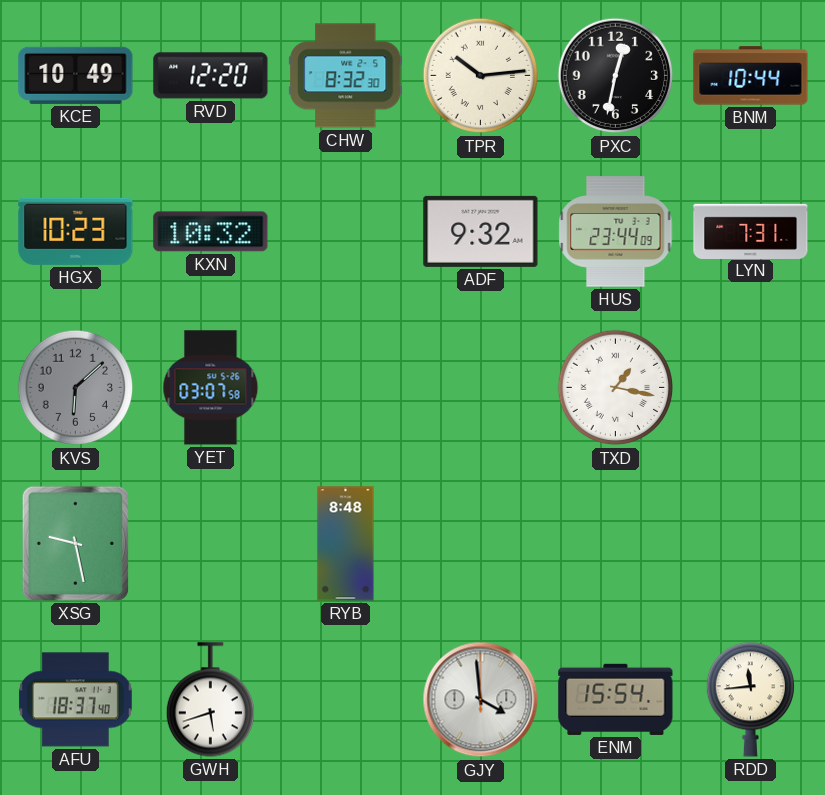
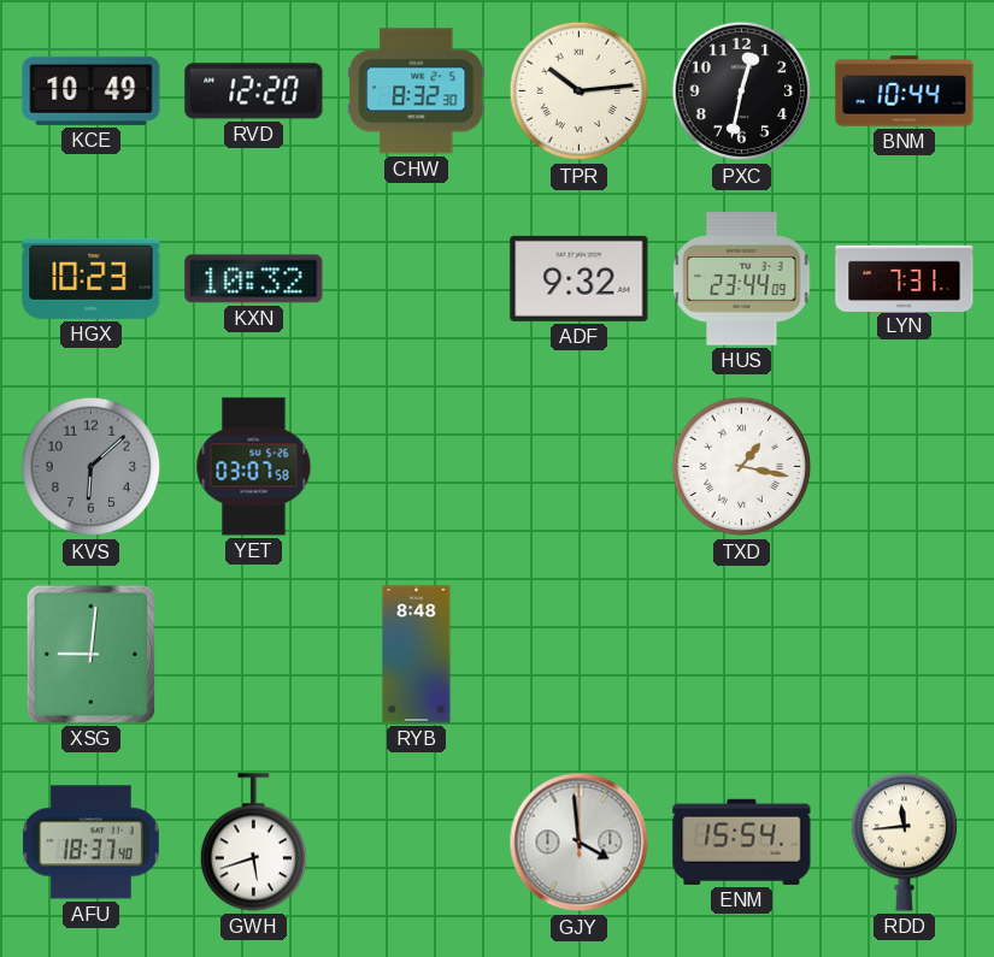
XSG: 9:28 -> 9:01 (90, 654)
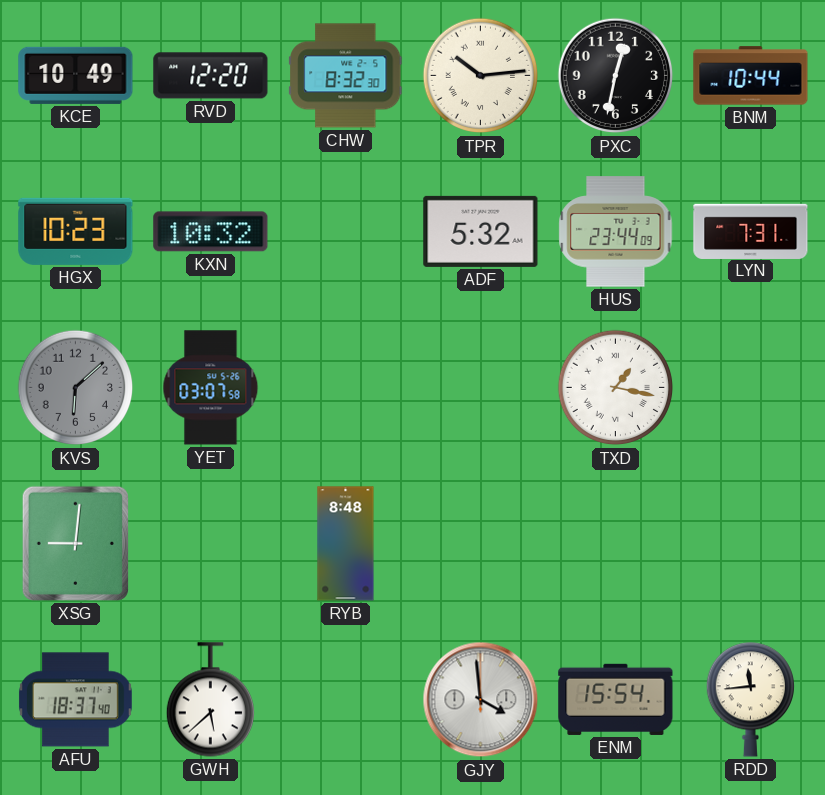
ADF: 9:32 -> 5:32 (481, 231)
GWH: 5:42 -> 5:38 (210, 700)
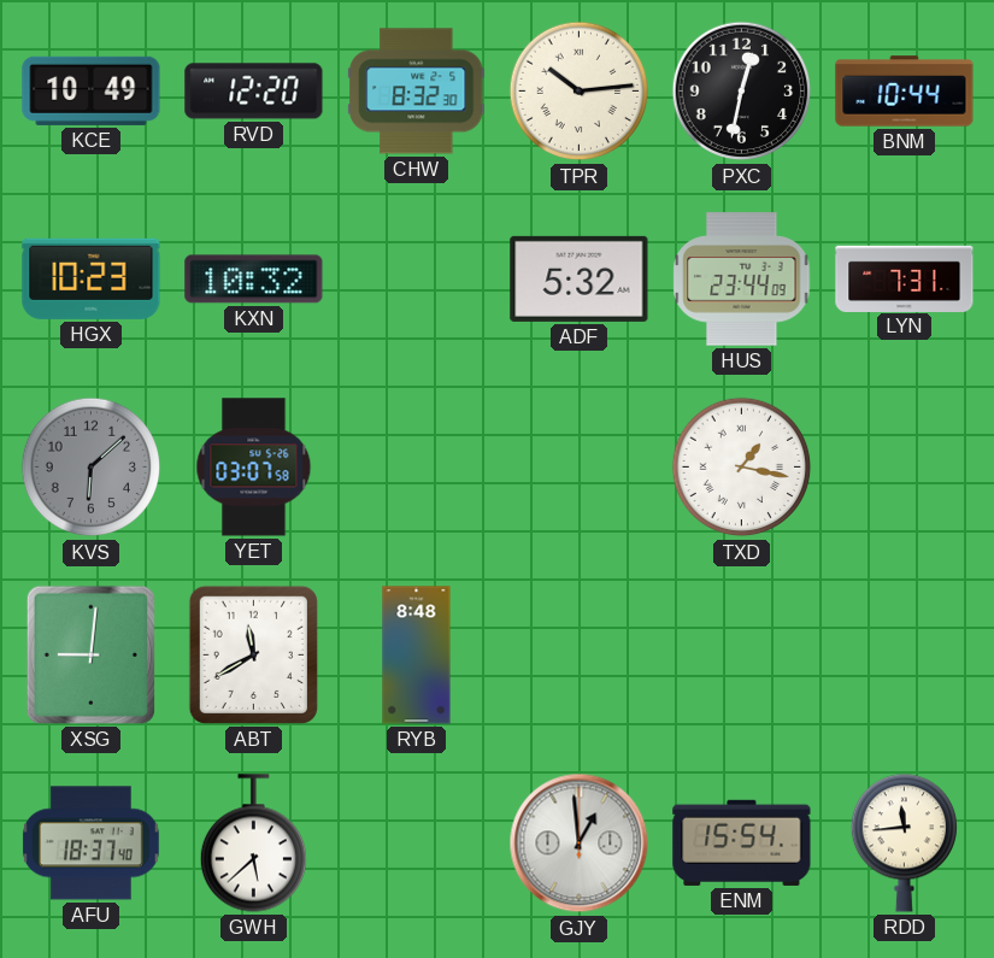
ABT: none -> 11:40 (253, 654)
GJY: 3:59 -> 12:59 (580, 844)
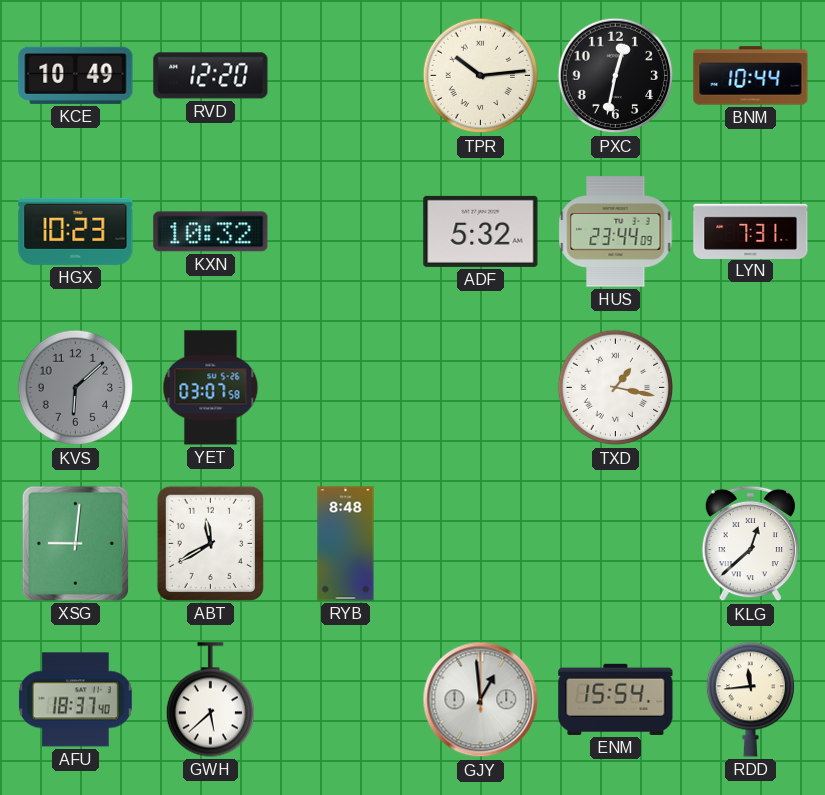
CHW: 8:32 -> none (417, 92)
KLG: none -> 12:38 (750, 544)
